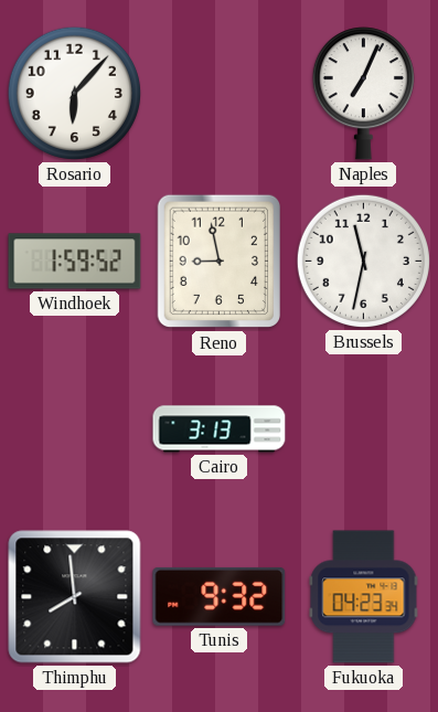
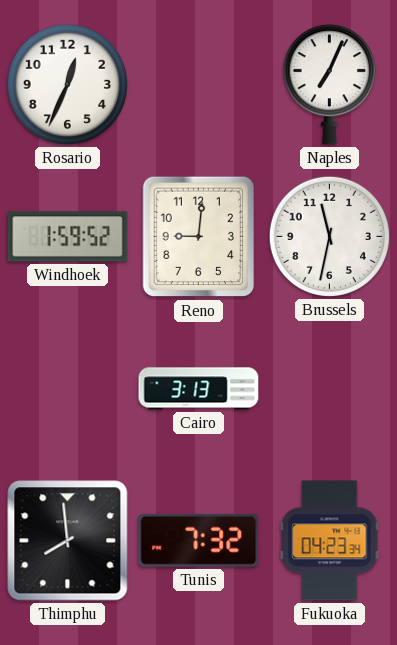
Rosario: 6:07 -> 12:34 (67, 84)
Reno: 8:58 -> 9:01 (198, 237)
Tunis: 9:32 -> 7:32 (199, 540)
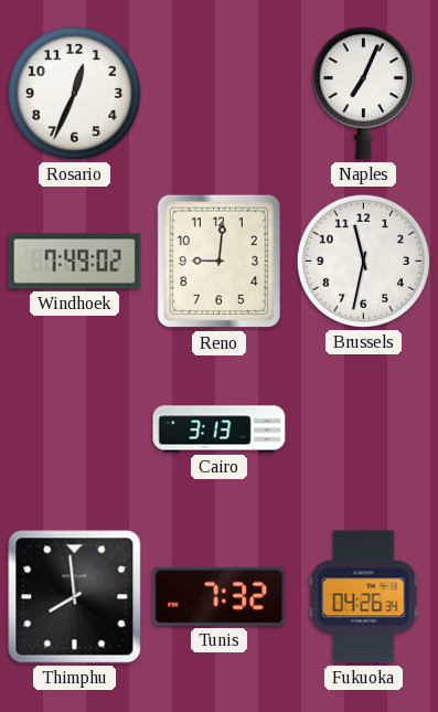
Windhoek: 1:59 -> 7:49 (75, 262)
Fukuoka: 04:23 -> 04:26 (364, 597)
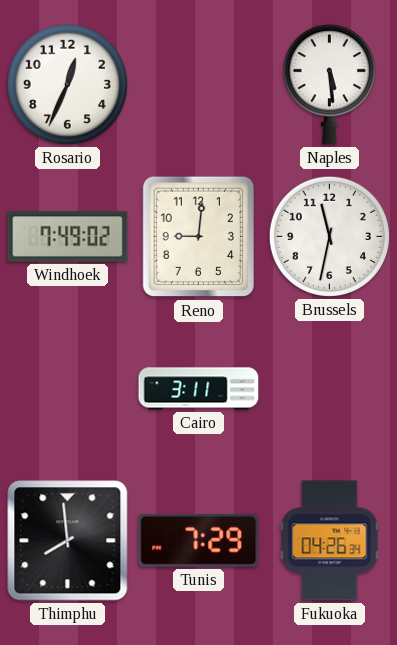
Naples: 7:04 -> 5:29 (329, 85)
Cairo: 3:13 -> 3:11 (199, 389)
Tunis: 7:32 -> 7:29 (199, 540)
